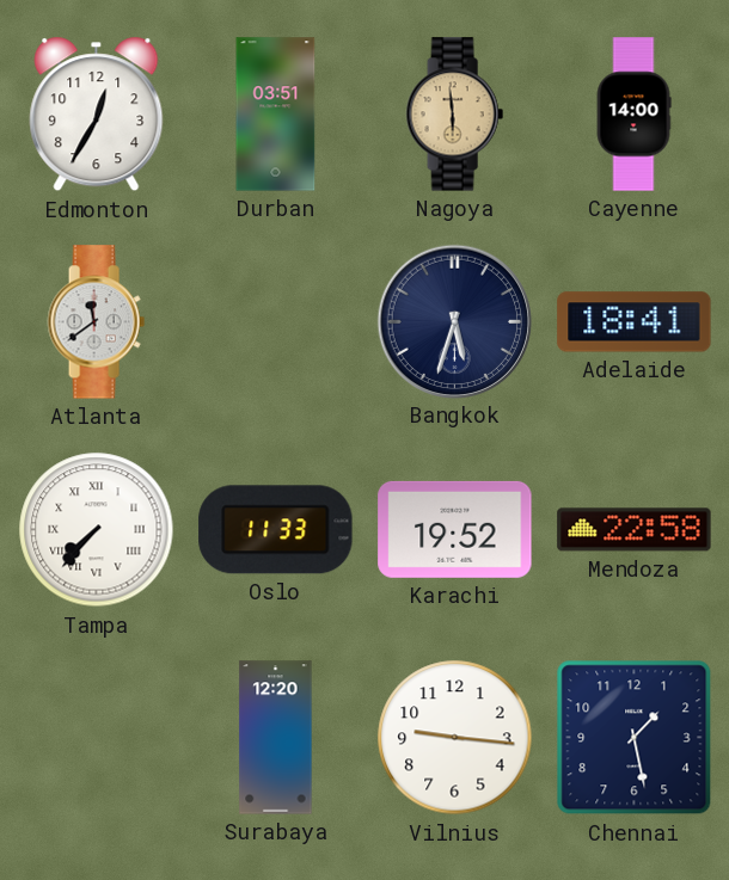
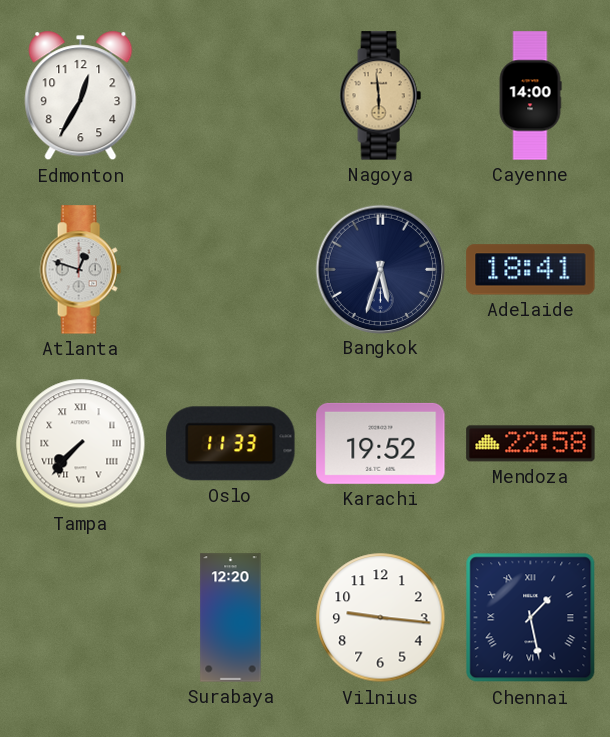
Durban: 03:51 -> none (276, 115)
Atlanta: 11:39 -> 12:48 (80, 270)
Chennai numerals: Arabic -> Roman (531, 618)
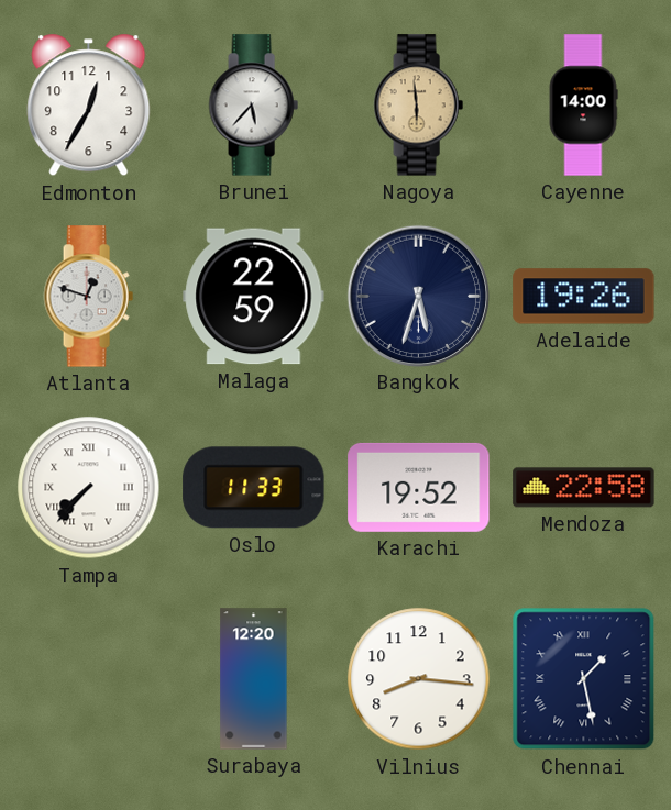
Brunei: none -> 5:37 (253, 106)
Malaga: none -> 22:59 (254, 297)
Adelaide: 18:41 -> 19:26 (584, 297)
Vilnius: 9:16 -> 8:16 (419, 679)
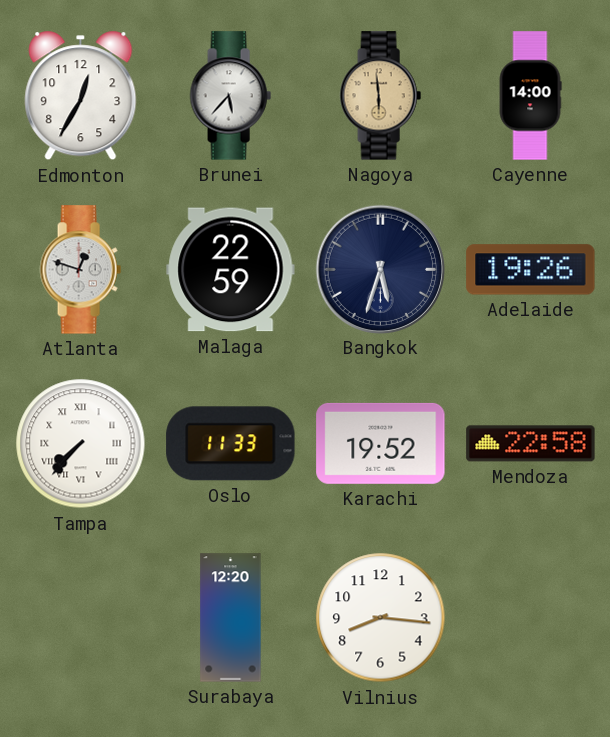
Chennai: 1:28 -> none (584, 679)
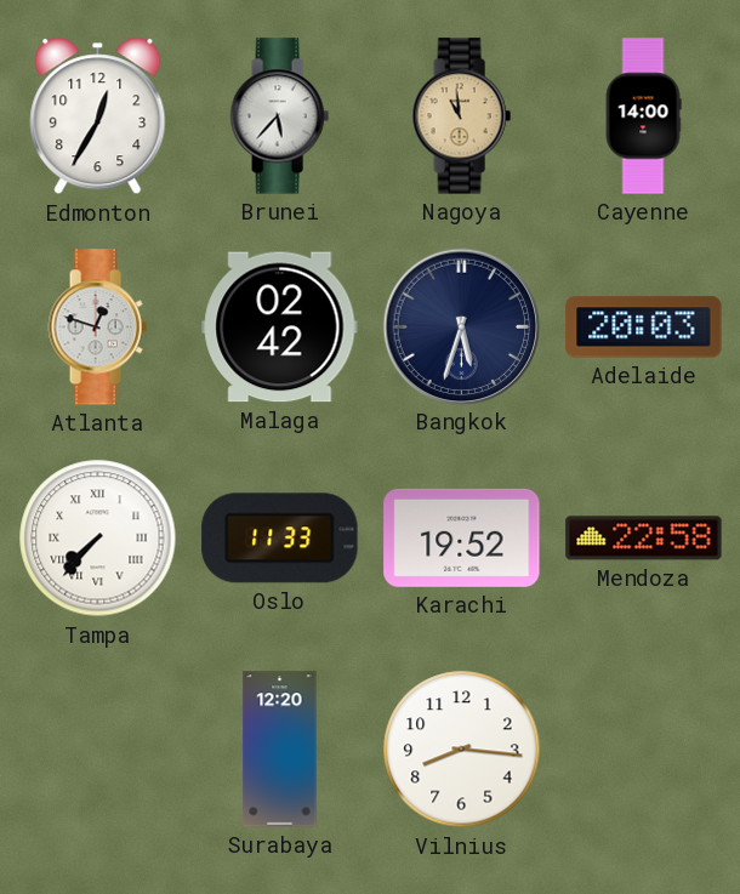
Nagoya: 5:59 -> 10:59 (461, 116)
Malaga: 22:59 -> 02:42 (280, 328)
Adelaide: 19:26 -> 20:03 (644, 328)
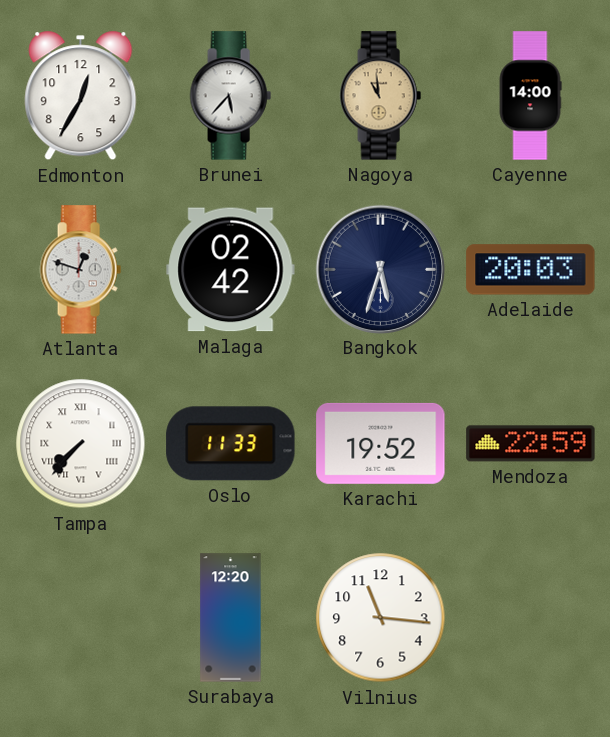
Mendoza: 22:58 -> 22:59 (531, 444)
Vilnius: 8:16 -> 11:16 (381, 618)
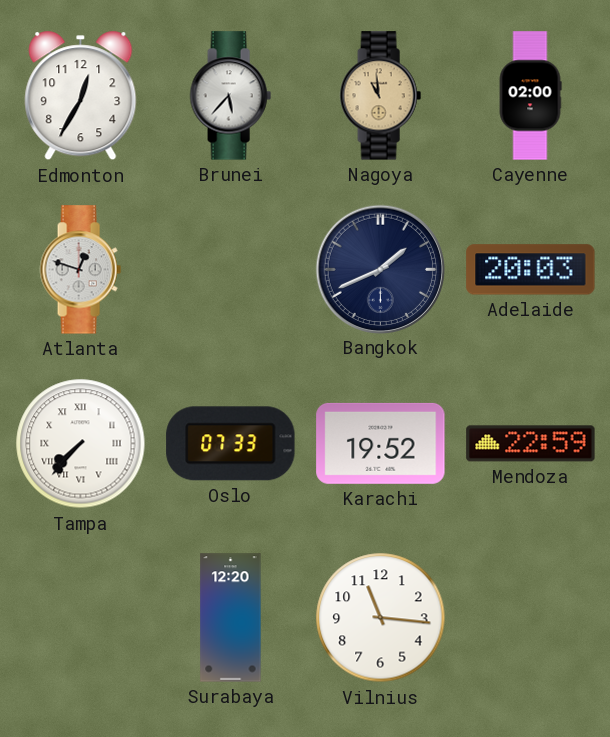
Cayenne: 14:00 -> 02:00 (530, 96)
Malaga: 02:42 -> none (231, 270)
Bangkok: 5:33 -> 1:41 (380, 269)
Oslo: 11:33 -> 07:33 (231, 444)
